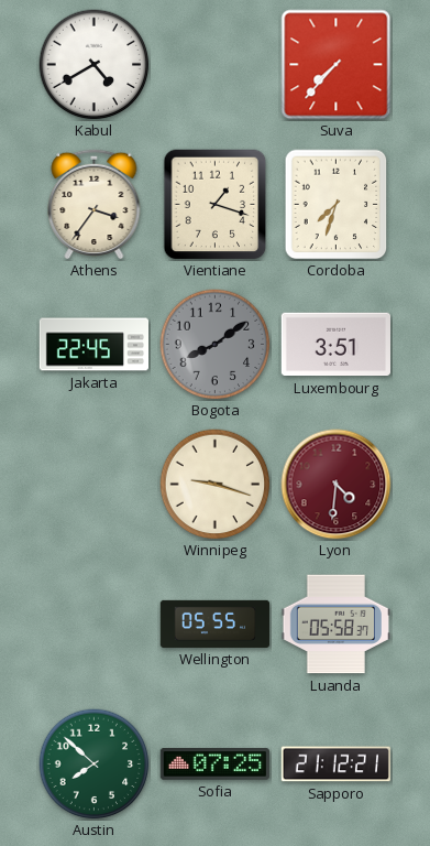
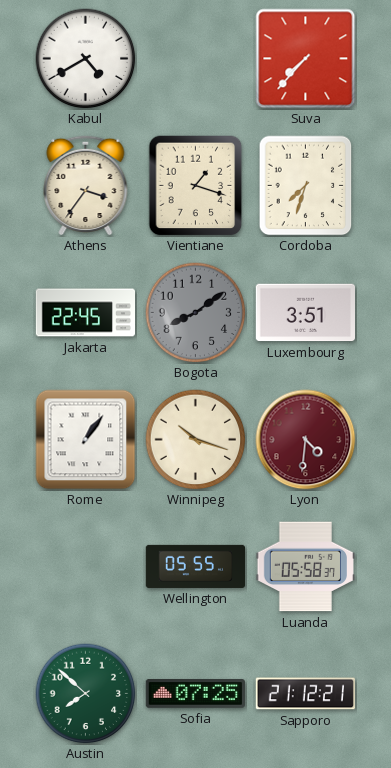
Rome: none -> 1:06 (86, 440)
Winnipeg: 9:18 -> 10:18 (196, 440)
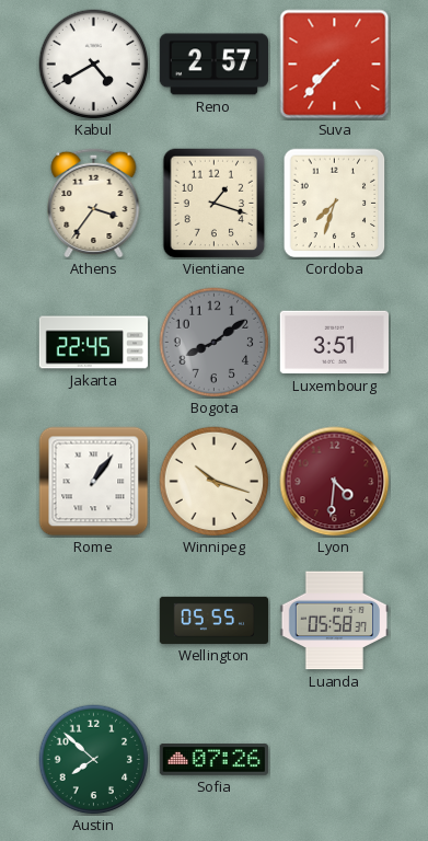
Reno: none -> 2:57 (213, 65)
Sofia: 07:25 -> 07:26 (213, 760)
Sapporo: 21:12 -> none (305, 694)
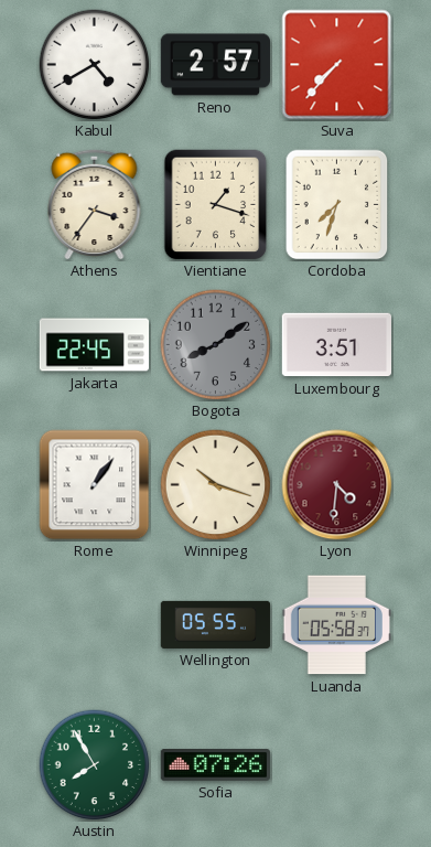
Austin: 7:52 -> 7:55 (95, 765)
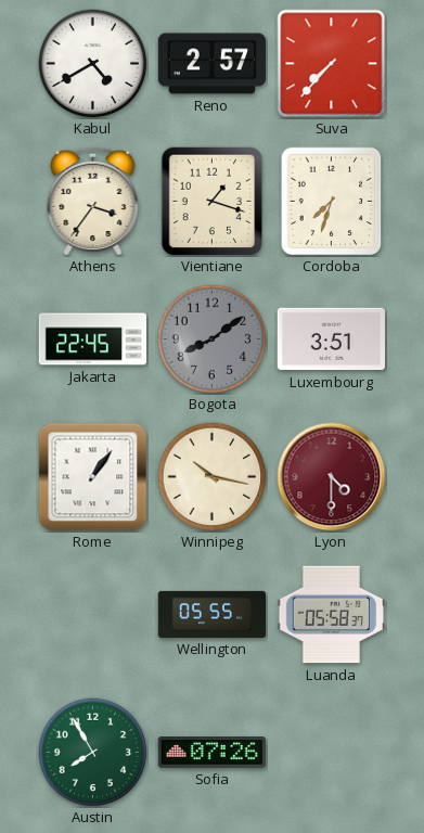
Winnipeg: 10:18 -> 10:17 (213, 477)
Lyon: 4:31 -> 4:30 (332, 477)
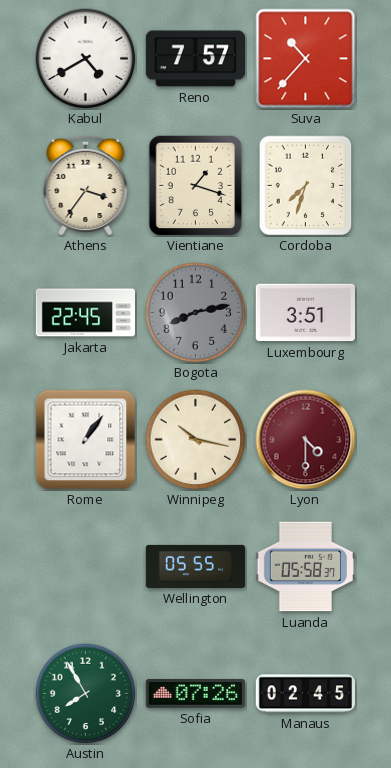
Reno: 2:57 -> 7:57 (195, 59)
Suva: 7:37 -> 10:37 (306, 59)
Bogota: 8:09 -> 8:13 (196, 313)
Manaus: none -> 02:45 (305, 694)
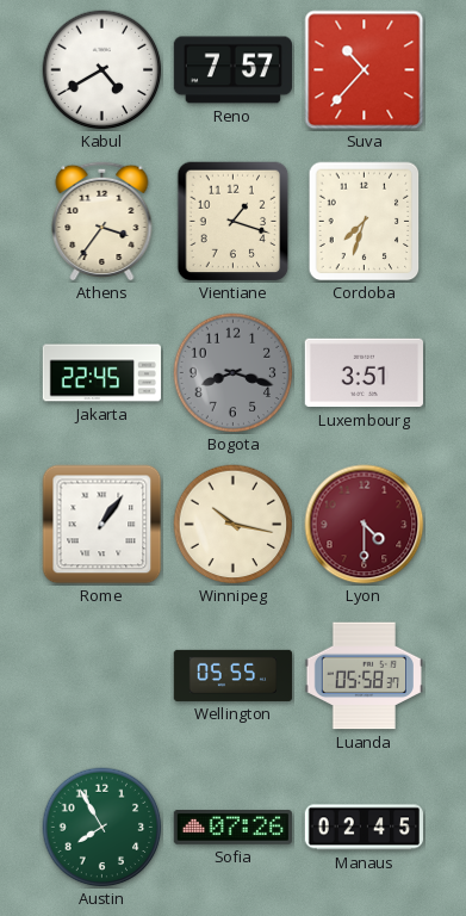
Bogota: 8:13 -> 8:18 (234, 373)
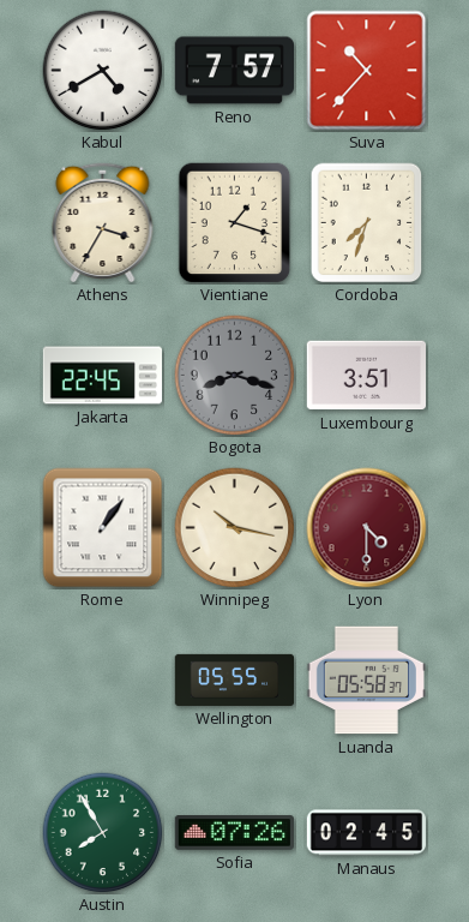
Athens: 3:36 -> 3:35 (103, 222)
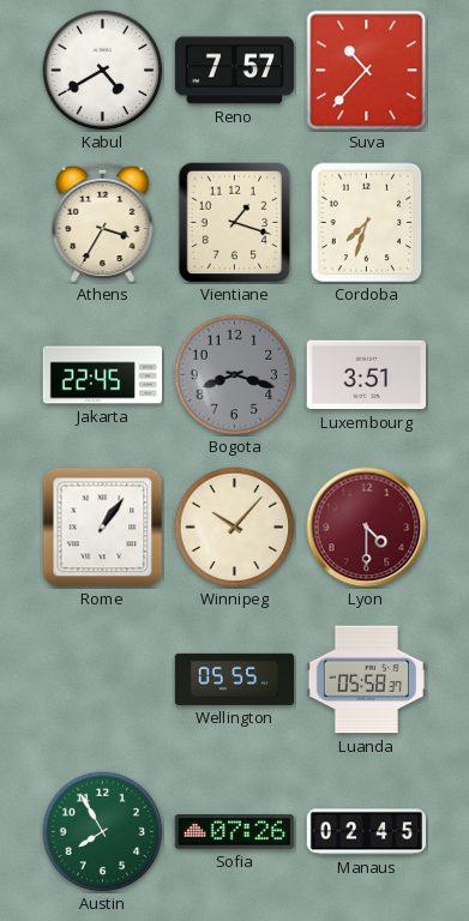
Winnipeg: 10:17 -> 10:07 (235, 528)
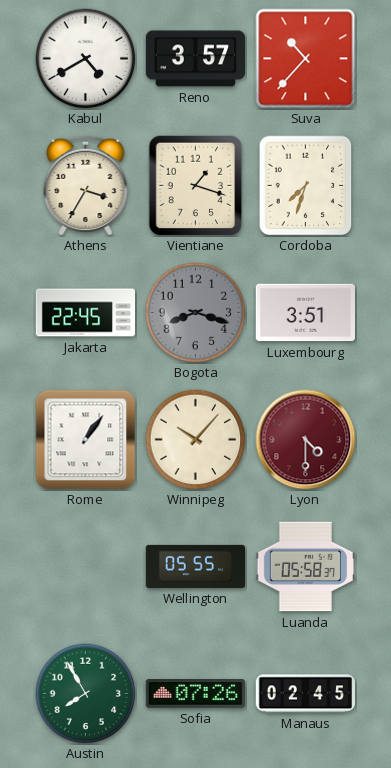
Reno: 7:57 -> 3:57 (195, 59)
